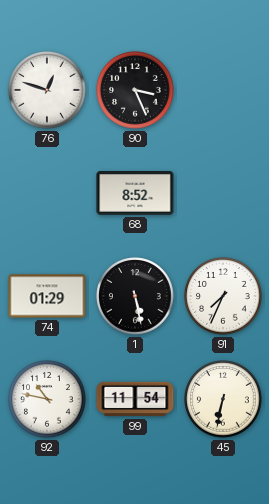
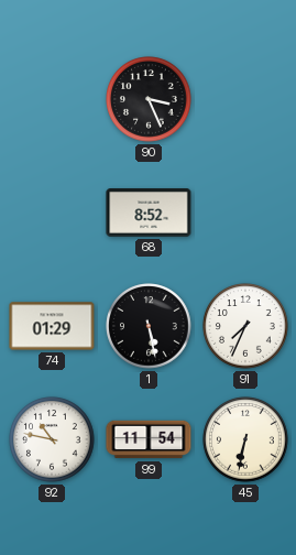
76: 12:48 -> none (47, 90)
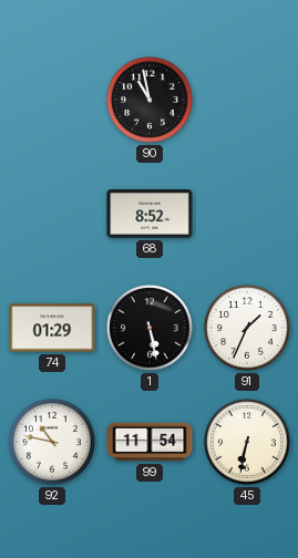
90: 3:26 -> 10:58 (150, 100)
91: 7:34 -> 1:34 (247, 328)
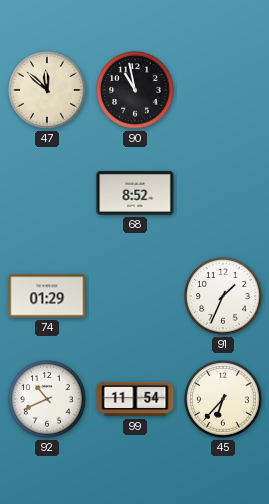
47: none -> 11:52 (47, 90)
1: 5:28 -> none (150, 328)
92: 10:47 -> 10:41 (47, 399)
45: 6:32 -> 6:37 (223, 399)
